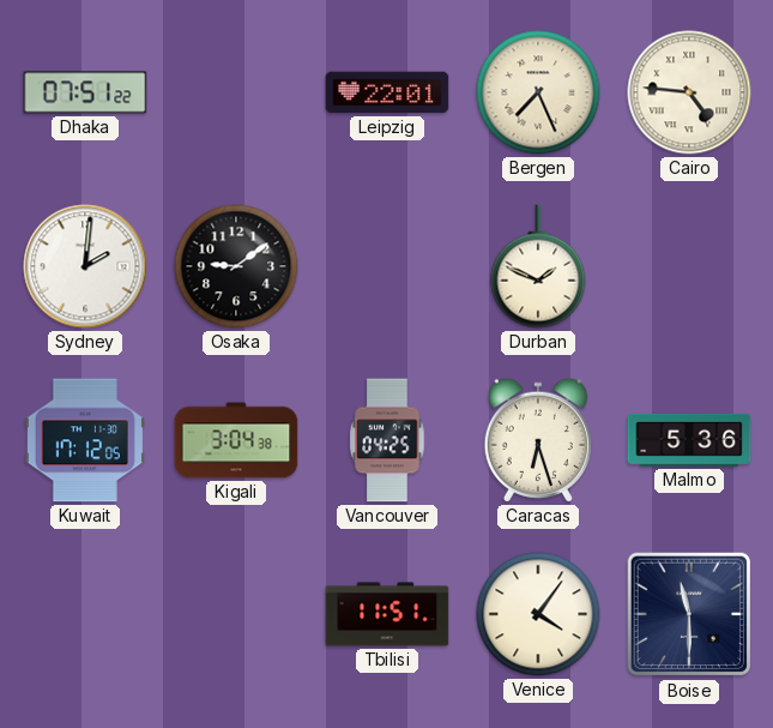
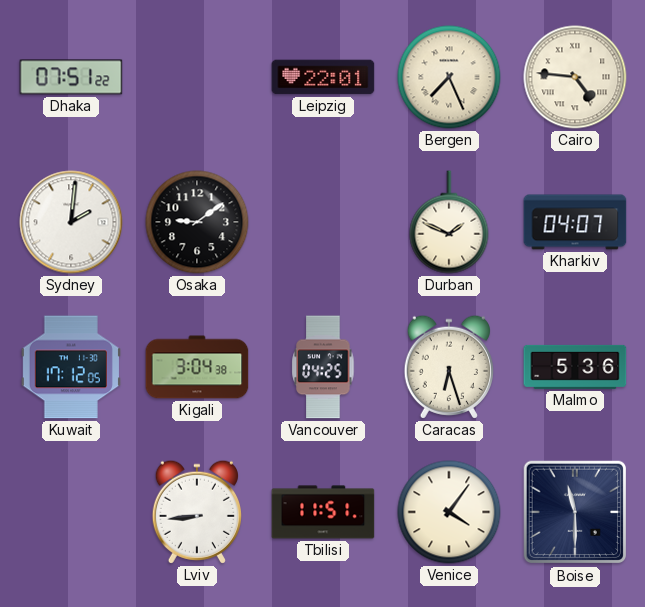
Kharkiv: none -> 04:07 (575, 222)
Lviv: none -> 8:44 (197, 512)
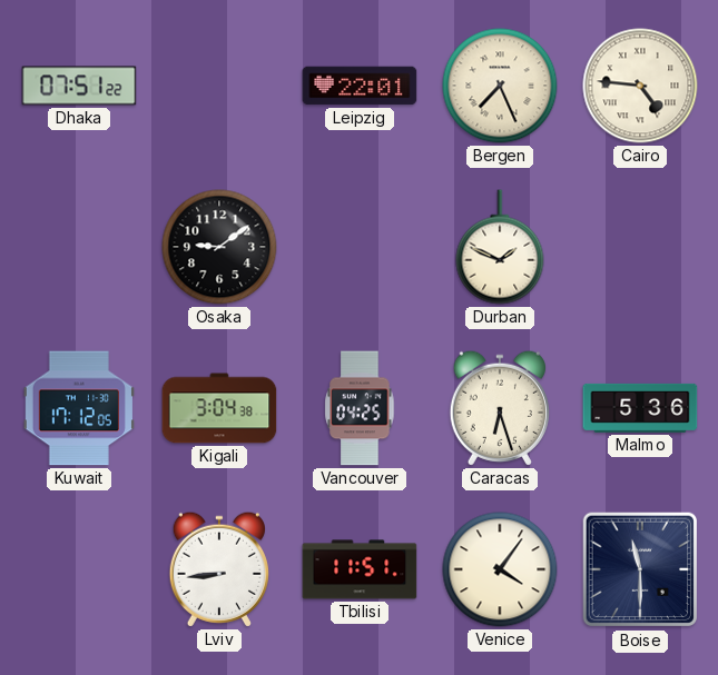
Sydney: 2:01 -> none (71, 222)
Kharkiv: 04:07 -> none (575, 222)
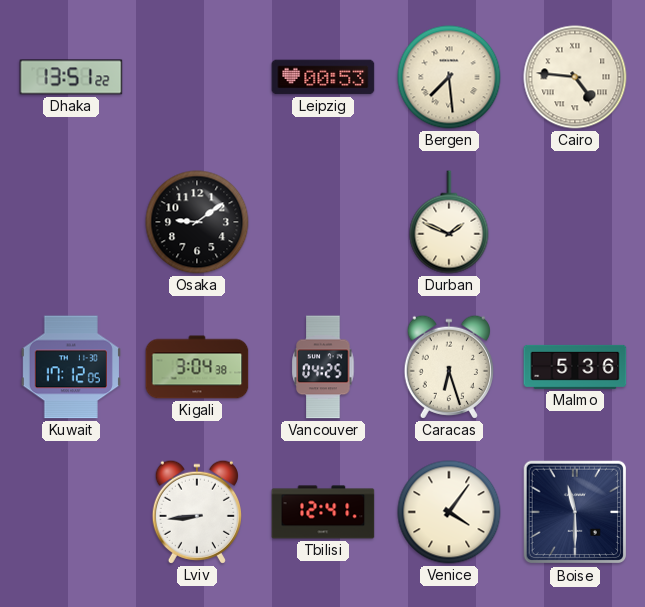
Dhaka: 07:51 -> 13:51 (71, 77)
Leipzig: 22:01 -> 00:53 (323, 77)
Bergen: 7:26 -> 7:29 (449, 77)
Tbilisi: 11:51 -> 12:41 (323, 512)
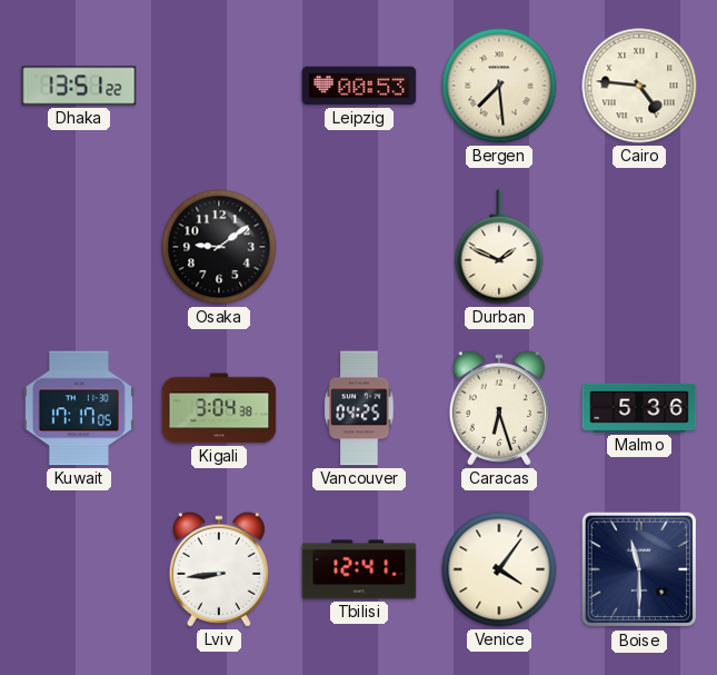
Kuwait: 17:12 -> 17:17 (79, 408)
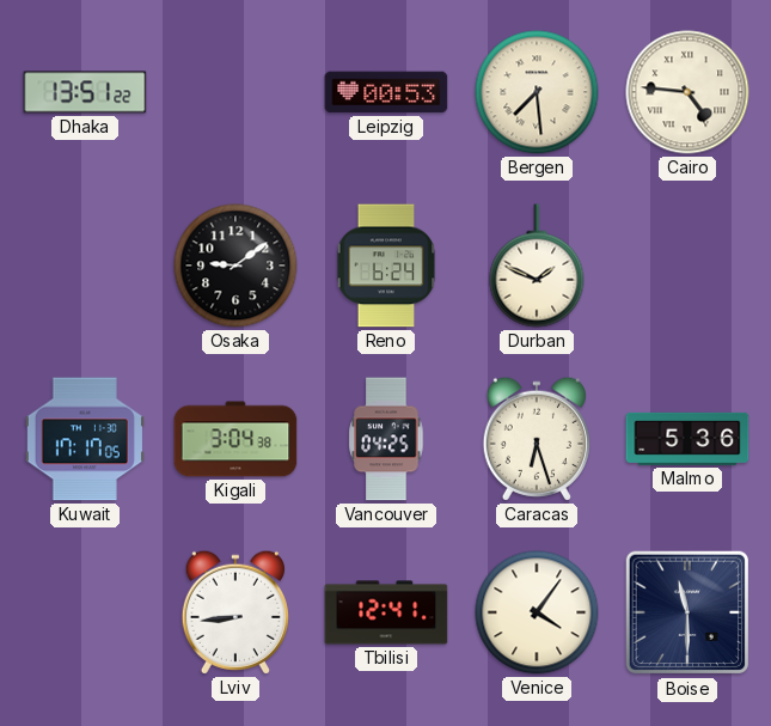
Reno: none -> 6:24 (386, 266)
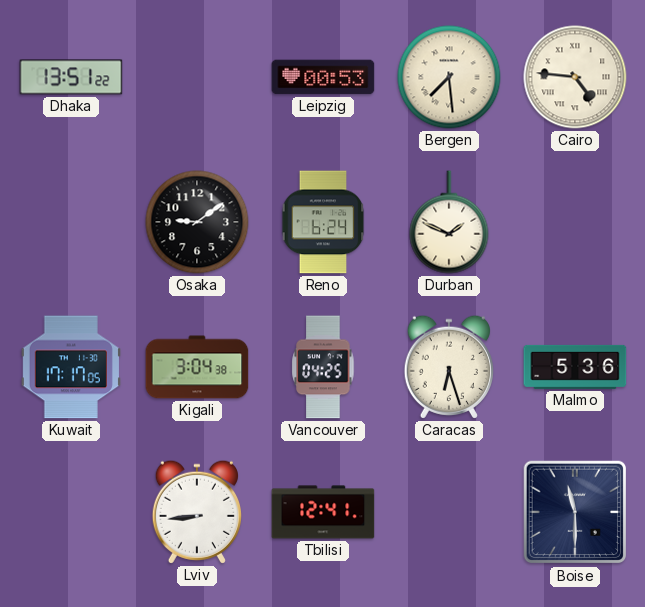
Venice: 4:06 -> none (537, 612)
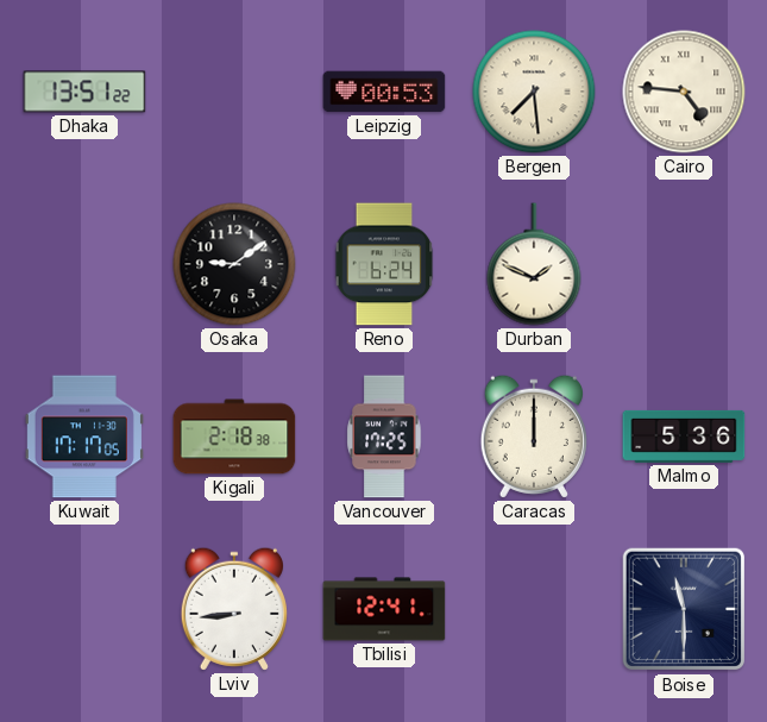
Kigali: 3:04 -> 2:18 (234, 437)
Vancouver: 04:25 -> 17:25 (384, 437)
Caracas: 6:27 -> 12:00 (534, 437)
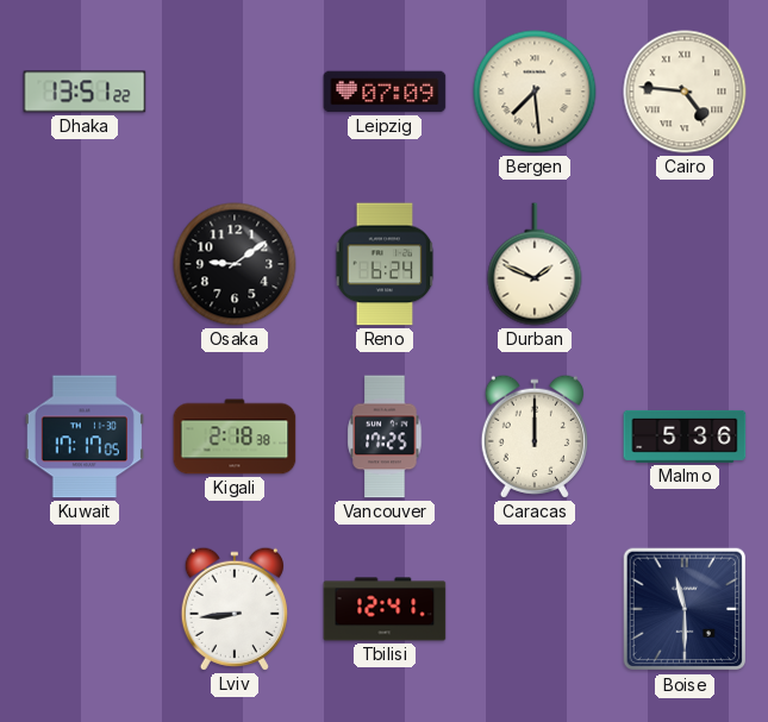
Leipzig: 00:53 -> 07:09 (385, 92)
